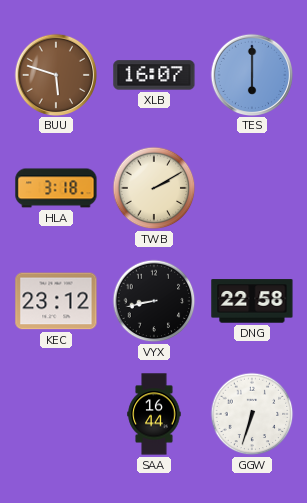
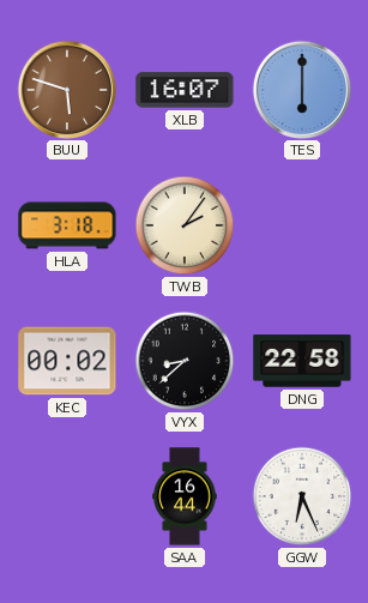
TWB: 2:10 -> 2:06 (185, 225)
KEC: 23:12 -> 00:02 (67, 361)
VYX: 8:43 -> 8:38 (185, 361)
GGW: 6:33 -> 6:26 (302, 496)
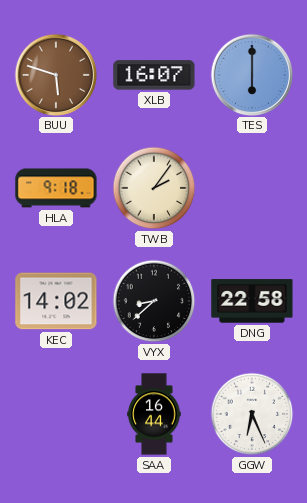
HLA: 3:18 -> 9:18 (56, 188)
KEC: 00:02 -> 14:02 (56, 301)
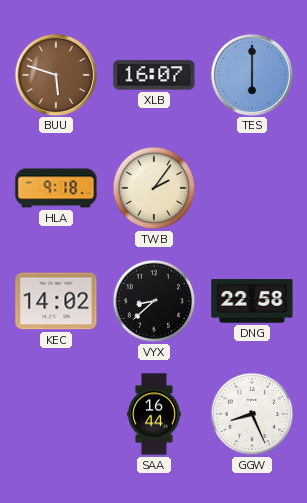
GGW: 6:26 -> 8:26 (252, 414)
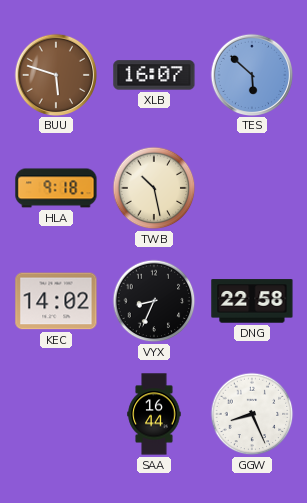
TES: 6:00 -> 5:52 (251, 74)
TWB: 2:06 -> 10:28 (154, 188)
VYX: 8:38 -> 8:34 (154, 301)
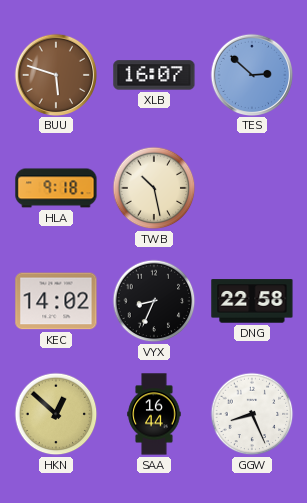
TES: 5:52 -> 2:52 (251, 74)
HKN: none -> 12:52 (56, 414)
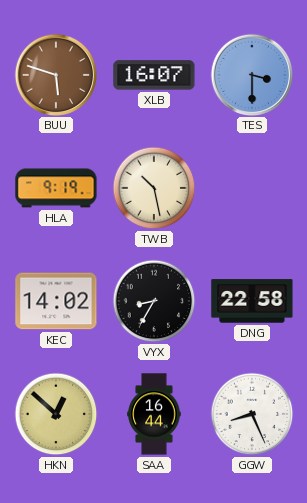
TES: 2:52 -> 3:30 (251, 74)
HLA: 9:18 -> 9:19 (56, 188)
VYX: 8:34 -> 8:35 (154, 301)
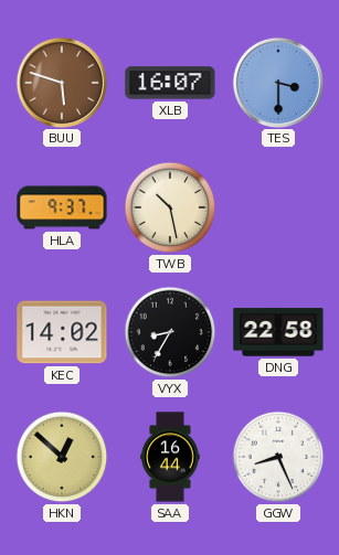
HLA: 9:19 -> 9:37 (62, 207)
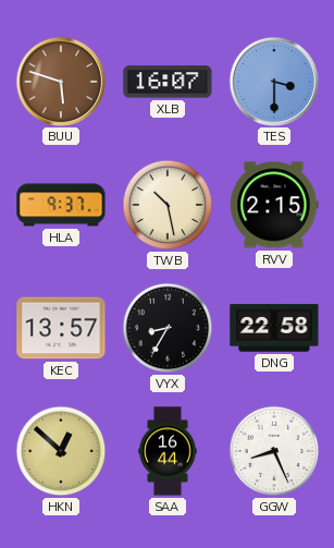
RVV: none -> 2:15 (274, 205)
KEC: 14:02 -> 13:57 (61, 328)
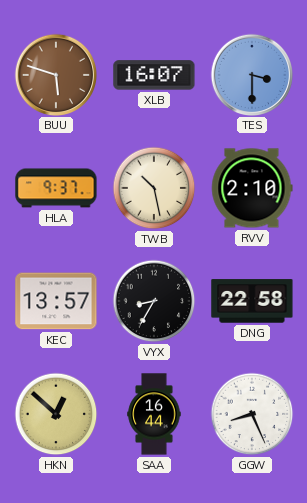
RVV: 2:15 -> 2:10 (252, 188)
